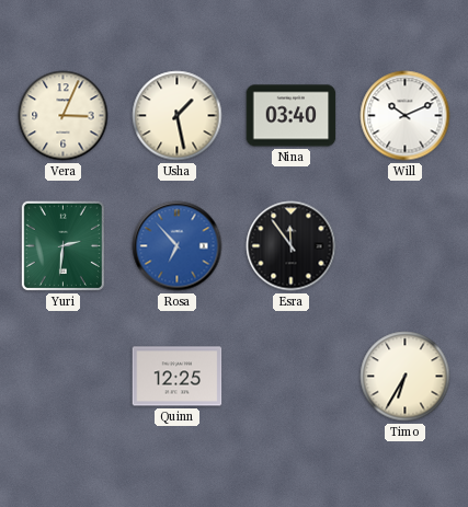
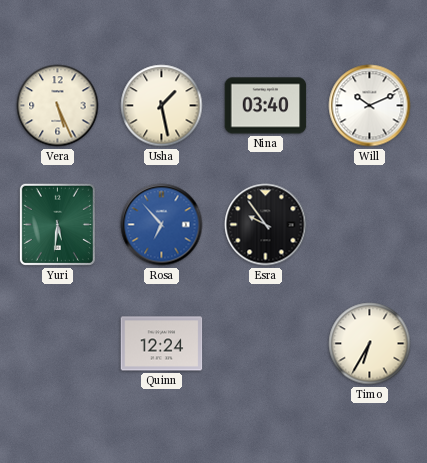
Vera: 3:04 -> 5:26 (58, 106)
Yuri: 2:31 -> 5:31 (57, 224)
Esra: 11:54 -> 9:54 (266, 225)
Quinn: 12:25 -> 12:24 (162, 344)
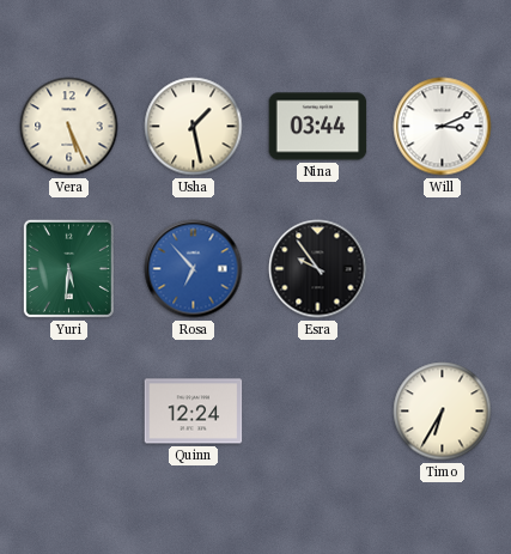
Nina: 03:40 -> 03:44 (318, 127)
Will: 10:11 -> 3:11 (443, 127)
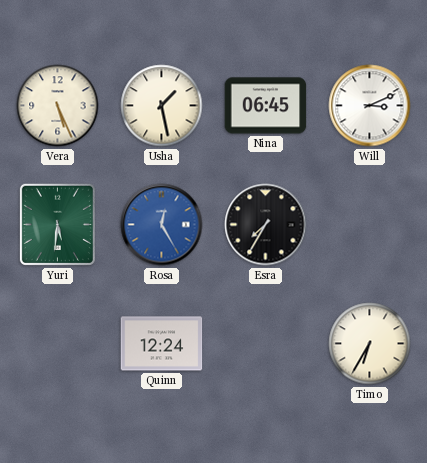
Nina: 03:44 -> 06:45 (266, 106)
Rosa: 6:53 -> 12:25 (162, 225)
Esra: 9:54 -> 7:35 (266, 225)
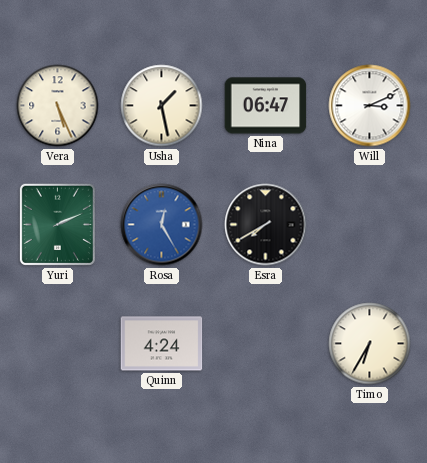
Nina: 06:45 -> 06:47 (266, 106)
Yuri: 5:31 -> 2:11 (57, 224)
Esra: 7:35 -> 7:40 (266, 225)
Quinn: 12:24 -> 4:24 (162, 344)
